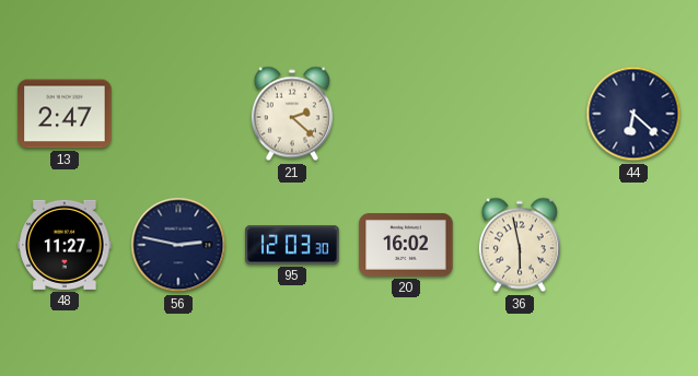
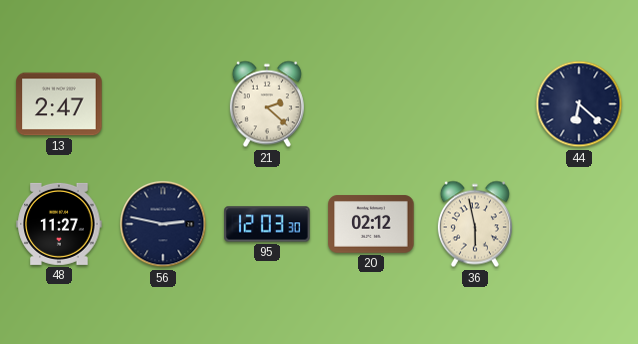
20: 16:02 -> 02:12 (371, 224)
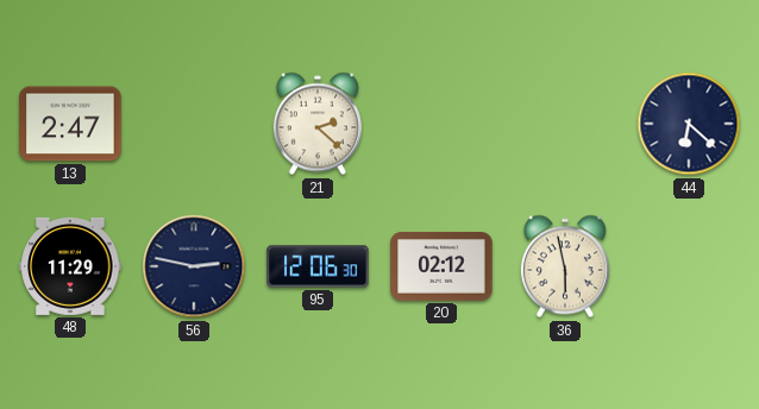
48: 11:27 -> 11:29 (70, 266)
95: 12:03 -> 12:06 (318, 266)
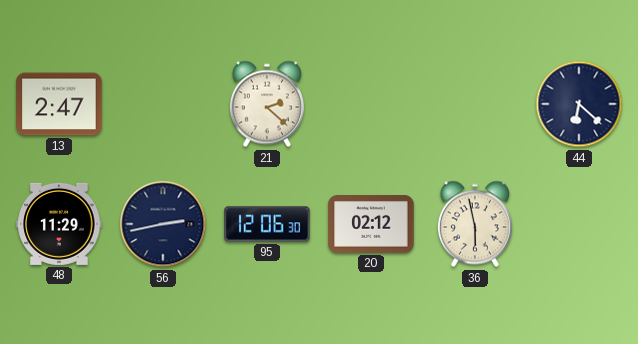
56: 2:47 -> 2:43 (163, 224)
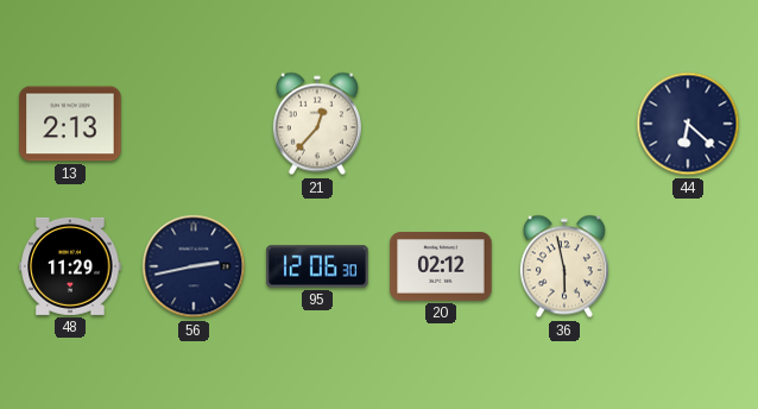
13: 2:47 -> 2:13 (70, 124)
21: 2:22 -> 12:37 (317, 124)
